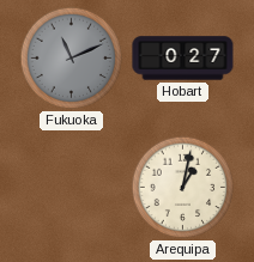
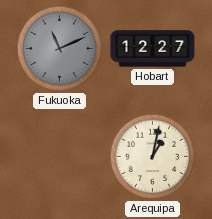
Hobart: 0:27 -> 12:27 (153, 49)
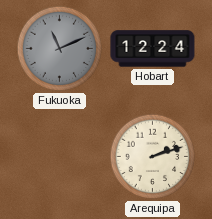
Hobart: 12:27 -> 12:24 (153, 49)
Arequipa: 1:02 -> 2:12 (153, 157)
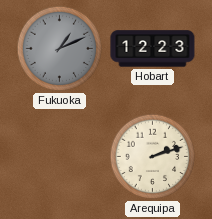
Fukuoka: 11:11 -> 1:11 (60, 49)
Hobart: 12:24 -> 12:23 (153, 49)
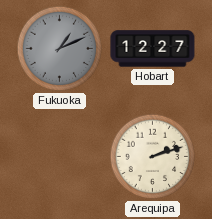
Hobart: 12:23 -> 12:27 (153, 49)
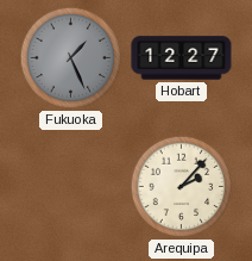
Fukuoka: 1:11 -> 1:26 (71, 58)
Arequipa: 2:12 -> 2:07 (182, 187)
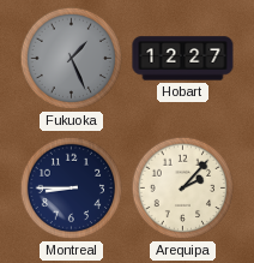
Montreal: none -> 8:45 (72, 189)
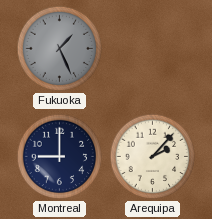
Hobart: 12:27 -> none (183, 59)
Montreal: 8:45 -> 9:00 (60, 157)
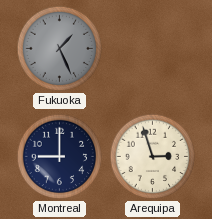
Arequipa: 2:07 -> 2:57 (153, 157)
